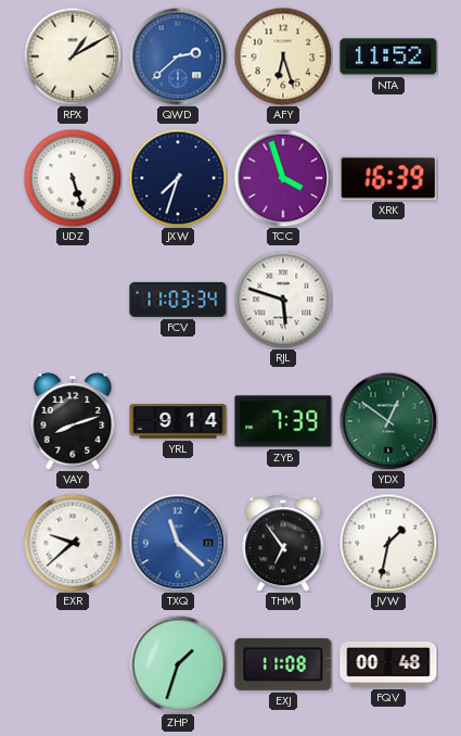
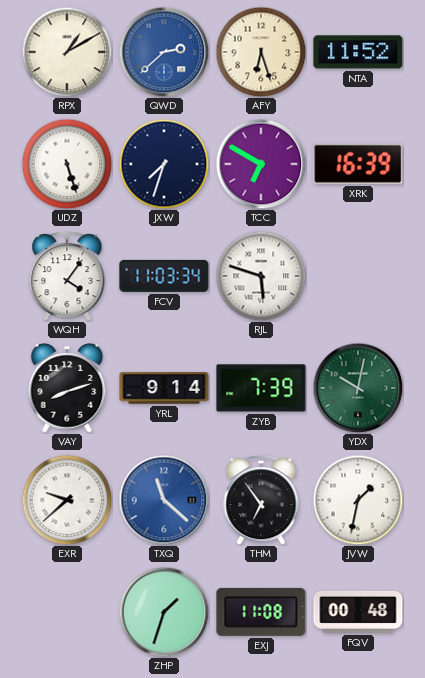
TCC: 3:57 -> 6:50 (261, 164)
WQH: none -> 4:06 (67, 276)
YDX: 12:51 -> 10:02 (358, 388)
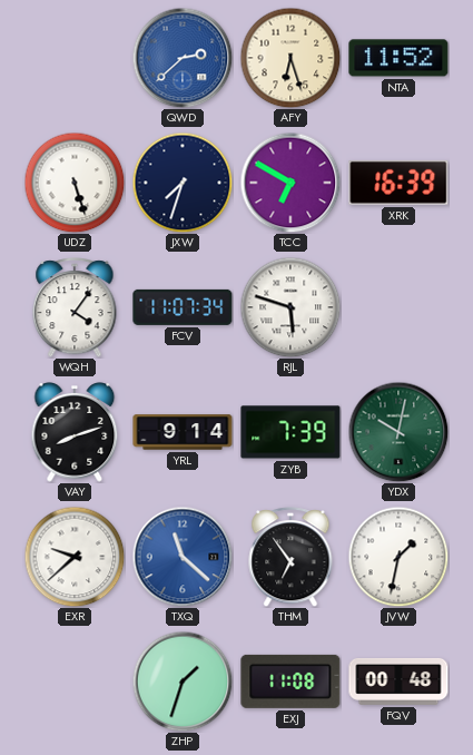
RPX: 1:10 -> none (67, 52)
FCV: 11:03 -> 11:07 (183, 307)
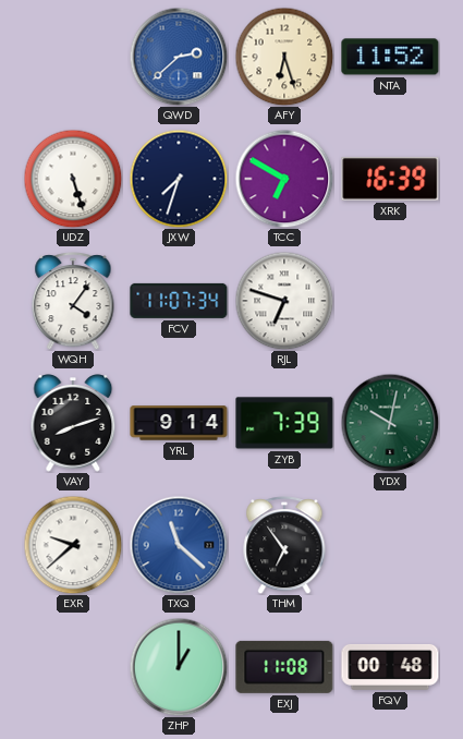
RJL: 5:48 -> 6:48 (284, 301)
JVW: 1:32 -> none (398, 557)
ZHP: 1:33 -> 1:00 (179, 667)
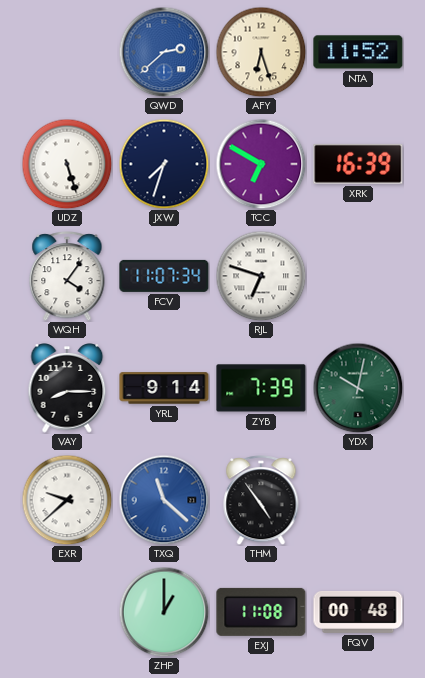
VAY: 8:12 -> 8:15 (67, 388)
THM: 6:54 -> 4:54 (261, 500)
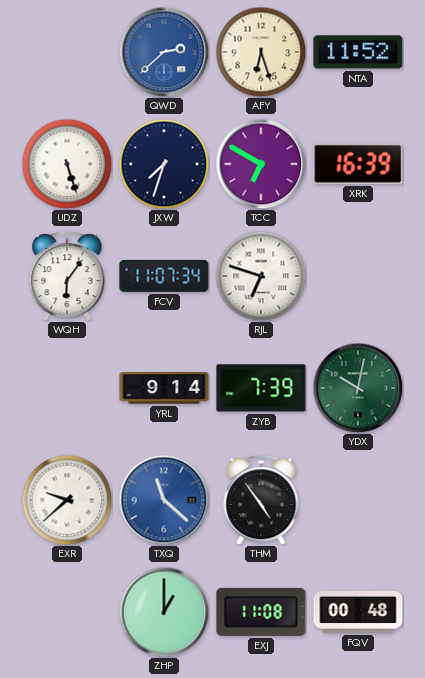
WQH: 4:06 -> 6:06 (67, 276)
VAY: 8:15 -> none (67, 388)
